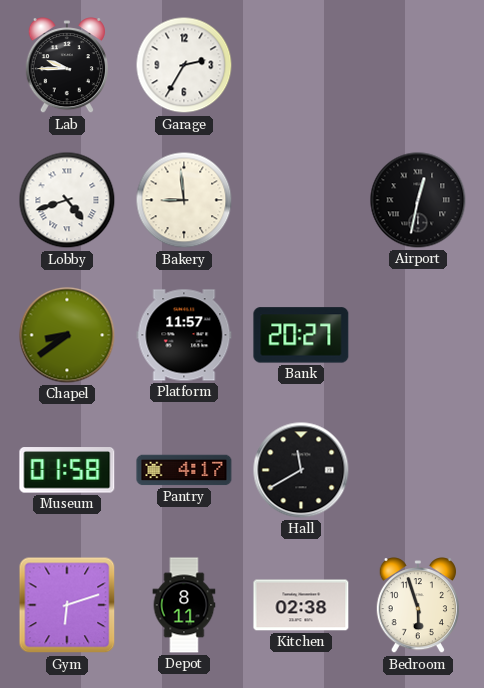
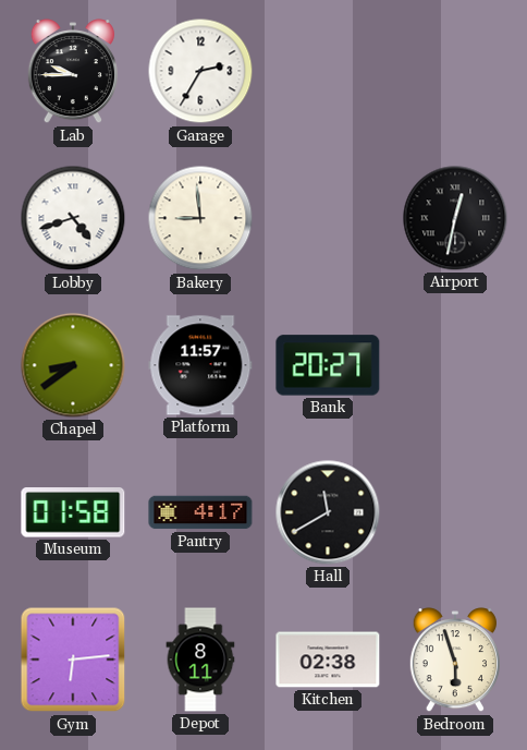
Gym: 6:12 -> 6:14 (73, 660)
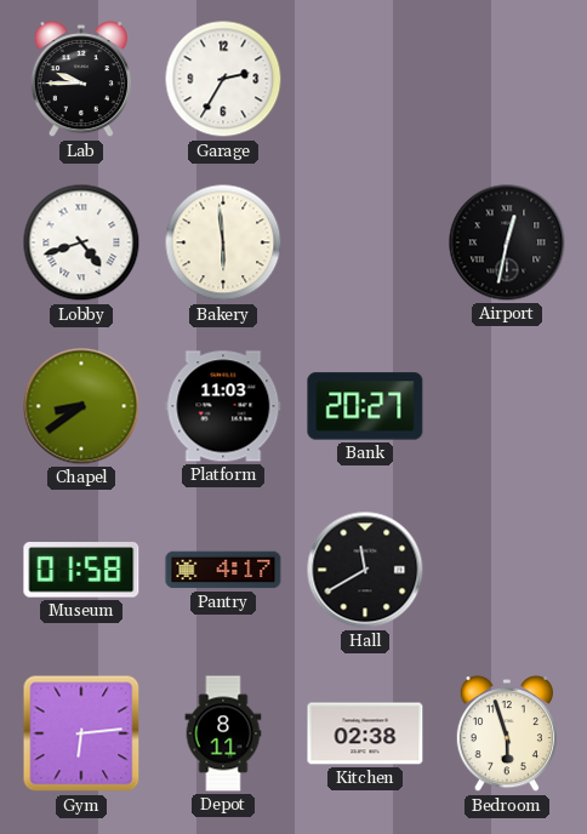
Bakery: 8:59 -> 5:59 (223, 242)
Platform: 11:57 -> 11:03 (223, 406)
